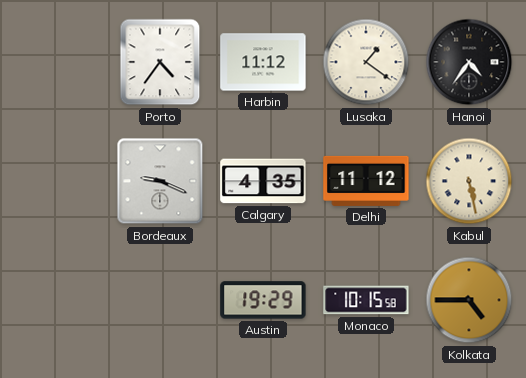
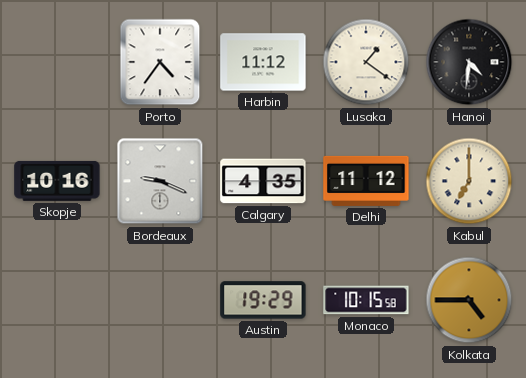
Hanoi: 4:36 -> 4:31 (469, 62)
Skopje: none -> 10:16 (57, 181)
Kabul: 5:28 -> 7:00 (469, 181)
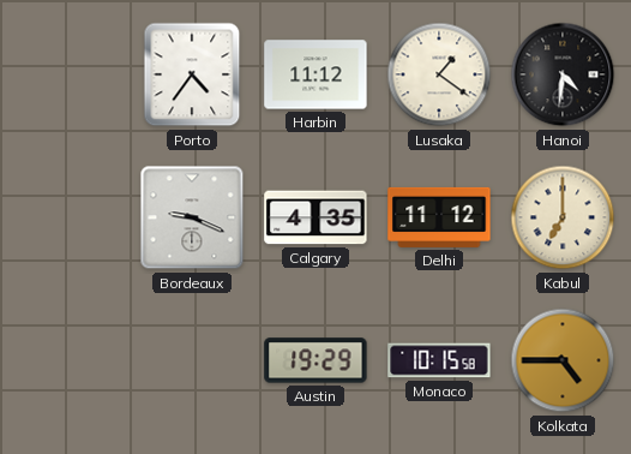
Skopje: 10:16 -> none (57, 181)
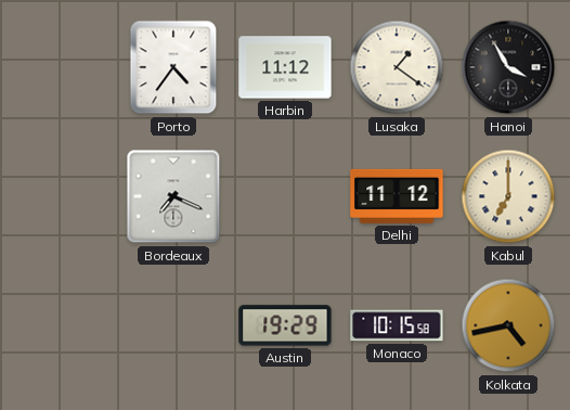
Hanoi: 4:31 -> 3:55 (508, 67)
Bordeaux: 9:19 -> 7:19 (173, 196)
Calgary: 4:35 -> none (315, 217)
Kolkata: 4:45 -> 4:43 (508, 325)
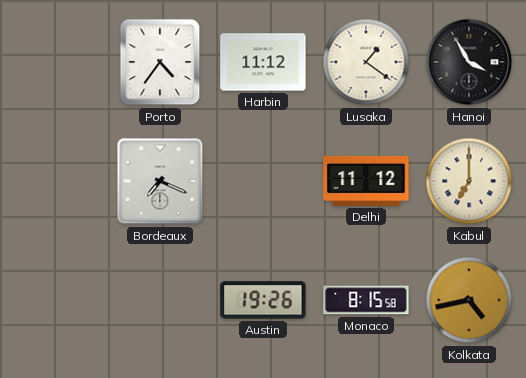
Austin: 19:29 -> 19:26 (263, 300)
Monaco: 10:15 -> 8:15 (366, 300)
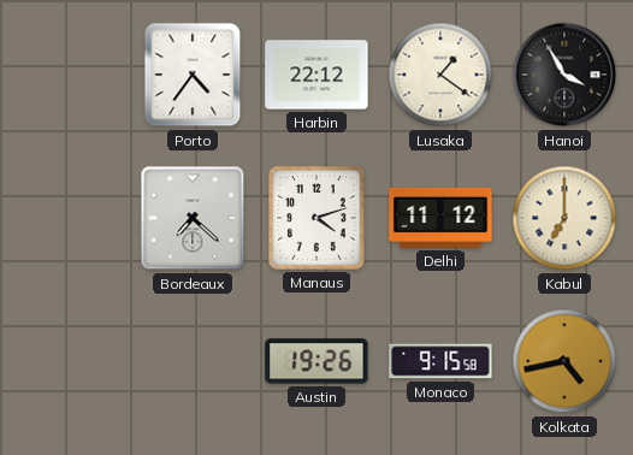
Harbin: 11:12 -> 22:12 (316, 75)
Bordeaux: 7:19 -> 7:22 (193, 218)
Manaus: none -> 4:12 (316, 218)
Monaco: 8:15 -> 9:15 (440, 361)
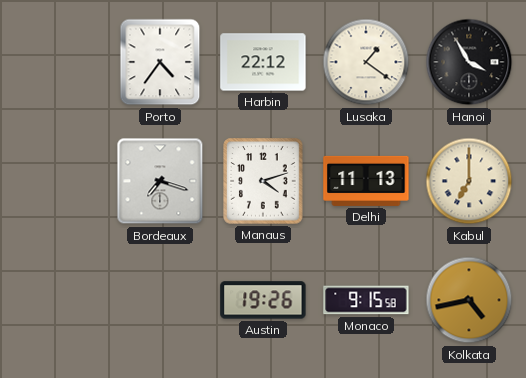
Bordeaux: 7:22 -> 7:18 (160, 181)
Delhi: 11:12 -> 11:13 (366, 181)
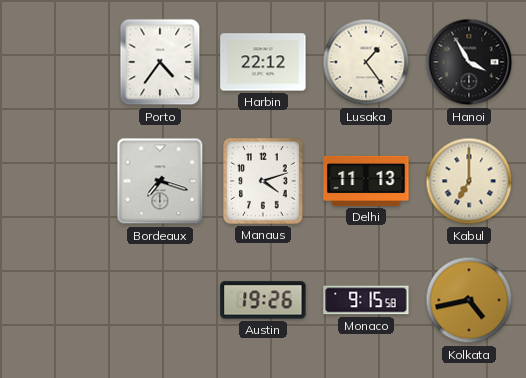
Lusaka: 1:21 -> 1:24 (366, 62)
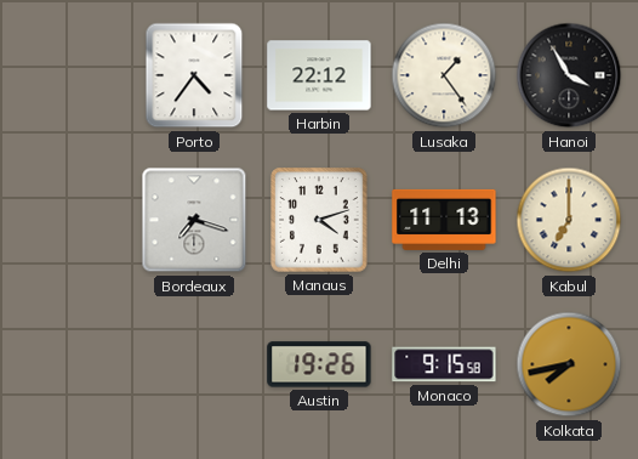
Kolkata: 4:43 -> 7:43 (569, 364)
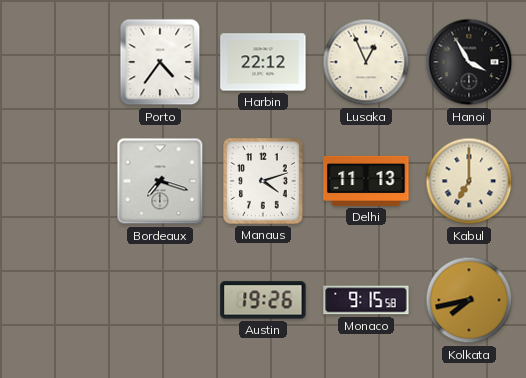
Lusaka: 1:24 -> 12:56 (366, 62)
